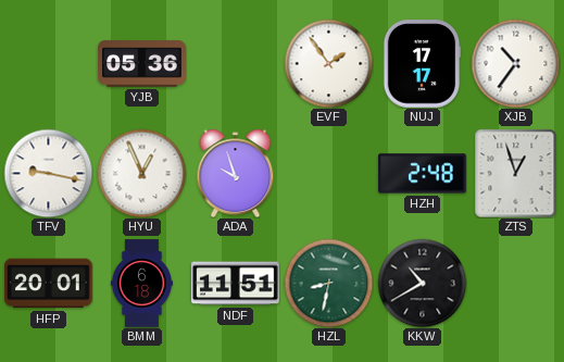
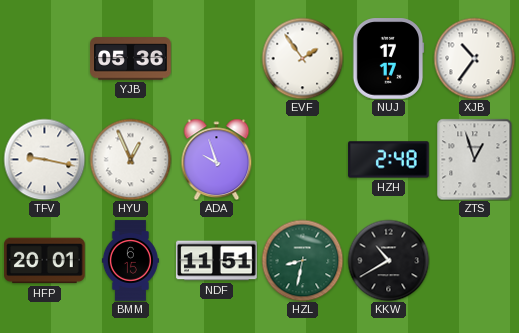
BMM: 6:18 -> 6:15 (130, 261)
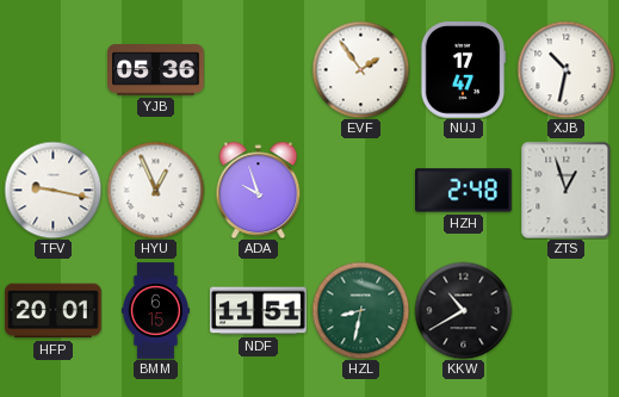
NUJ: 17:17 -> 17:47 (463, 70)
XJB: 10:36 -> 10:32 (565, 69)
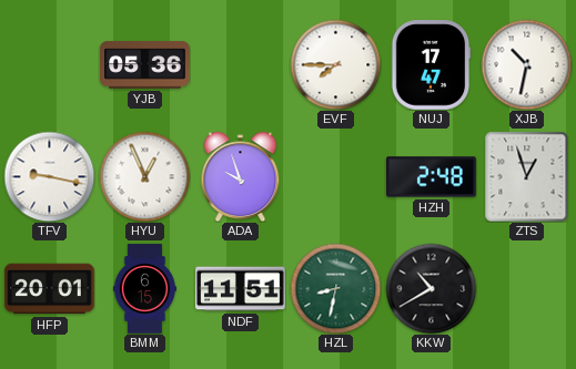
EVF: 1:54 -> 7:45 (335, 64)
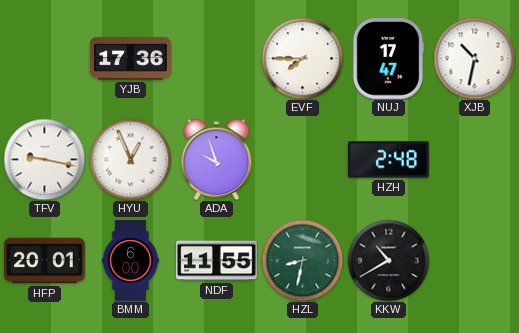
YJB: 05:36 -> 17:36 (131, 59)
ZTS: 12:57 -> none (527, 176)
BMM: 6:15 -> 6:00 (130, 261)
NDF: 11:51 -> 11:55 (217, 261)
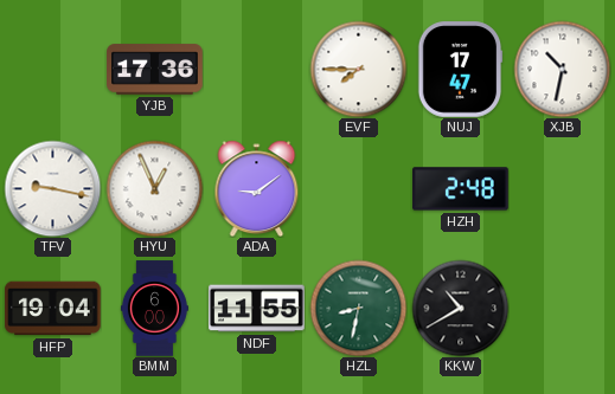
ADA: 9:57 -> 9:09 (257, 188)
HFP: 20:01 -> 19:04 (53, 309)
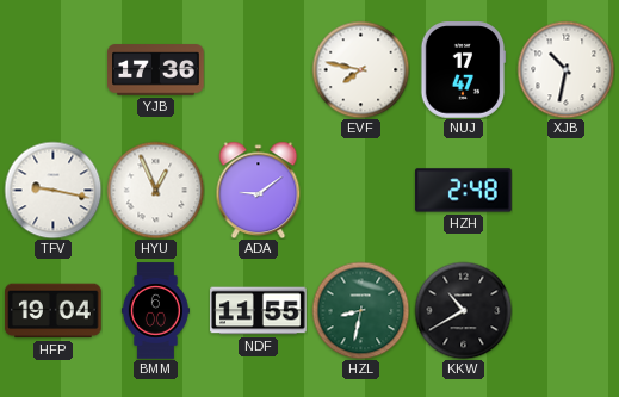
EVF: 7:45 -> 7:47 (360, 69)
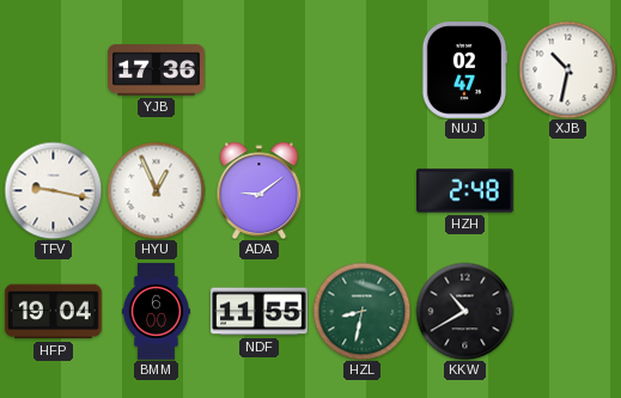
EVF: 7:47 -> none (360, 69)
NUJ: 17:47 -> 02:47 (464, 71)
